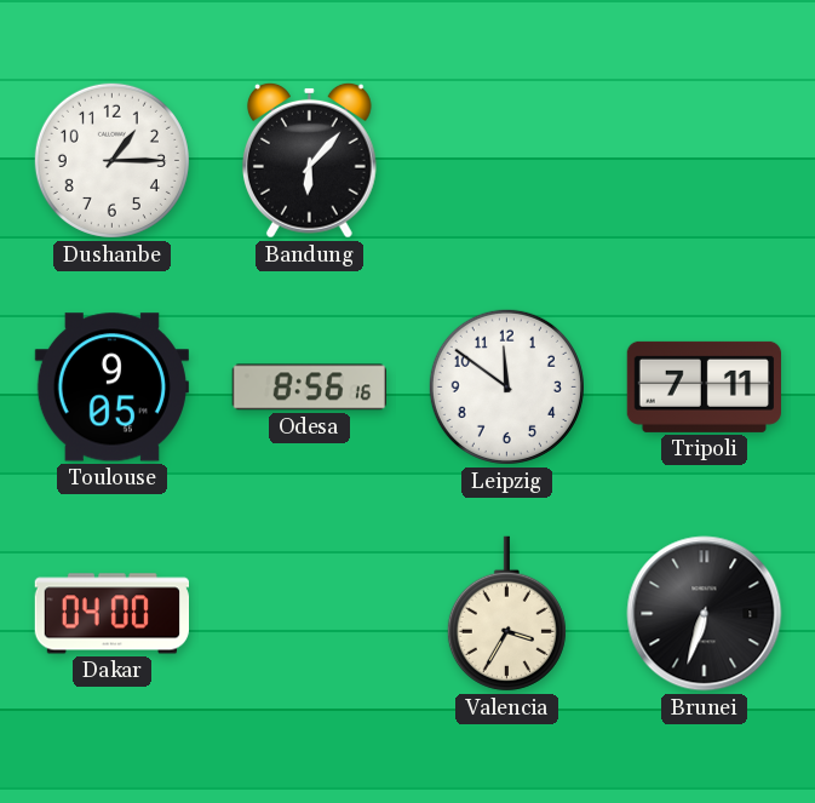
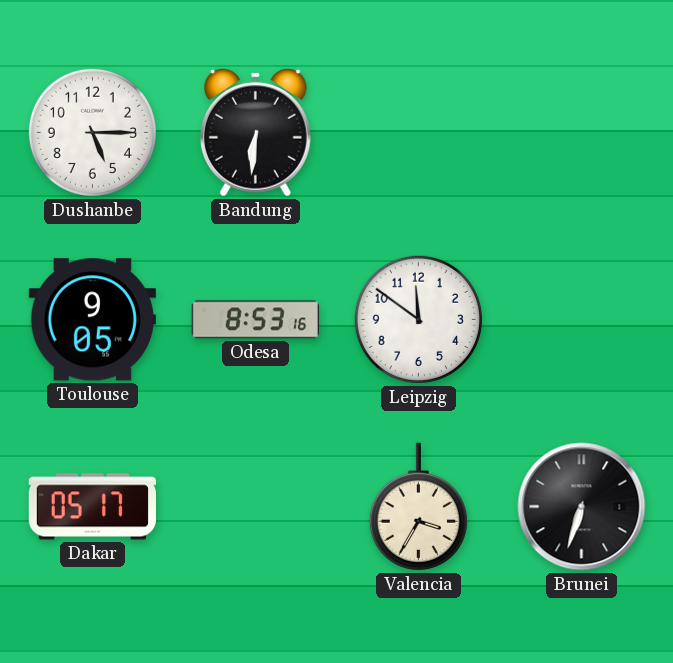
Dushanbe: 1:15 -> 5:15 (92, 132)
Bandung: 6:07 -> 6:31 (255, 132)
Odesa: 8:56 -> 8:53 (255, 320)
Tripoli: 7:11 -> none (704, 386)
Dakar: 04:00 -> 05:17 (92, 507)
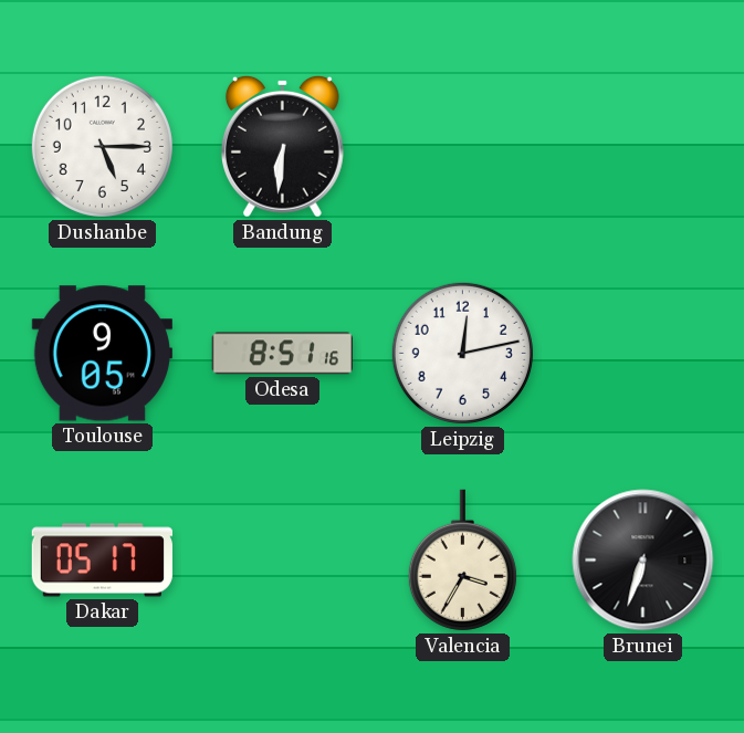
Odesa: 8:53 -> 8:51 (282, 354)
Leipzig: 11:51 -> 12:13 (462, 353)
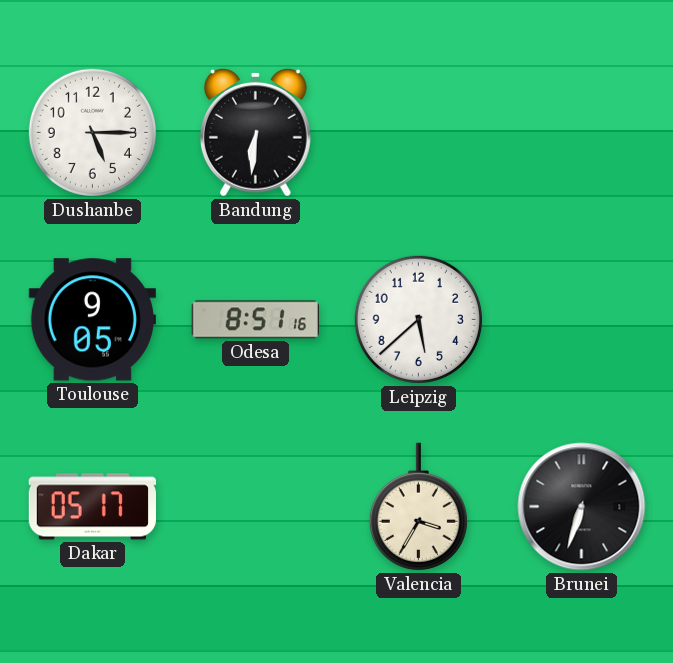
Leipzig: 12:13 -> 5:38 (418, 319)
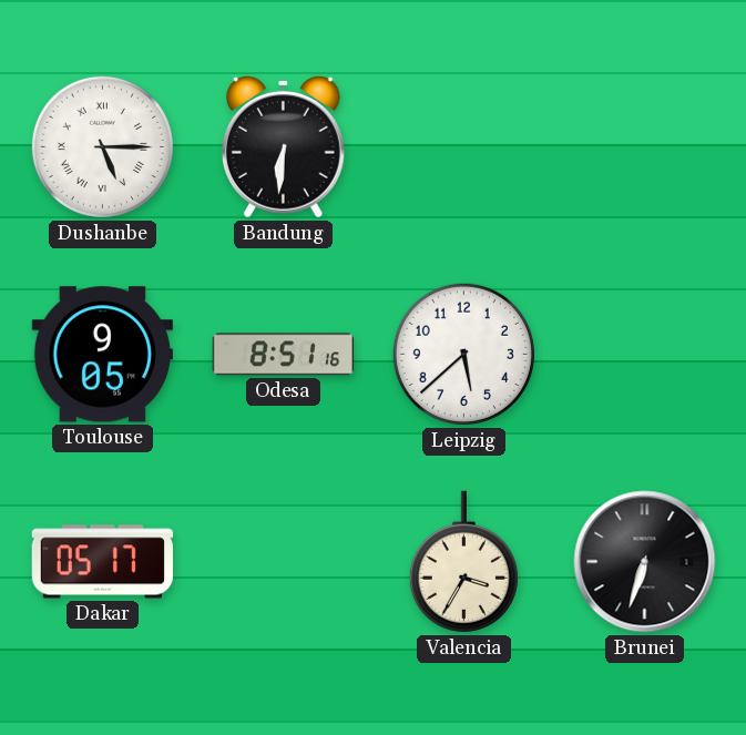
Dushanbe numerals: Arabic -> Roman (102, 146)
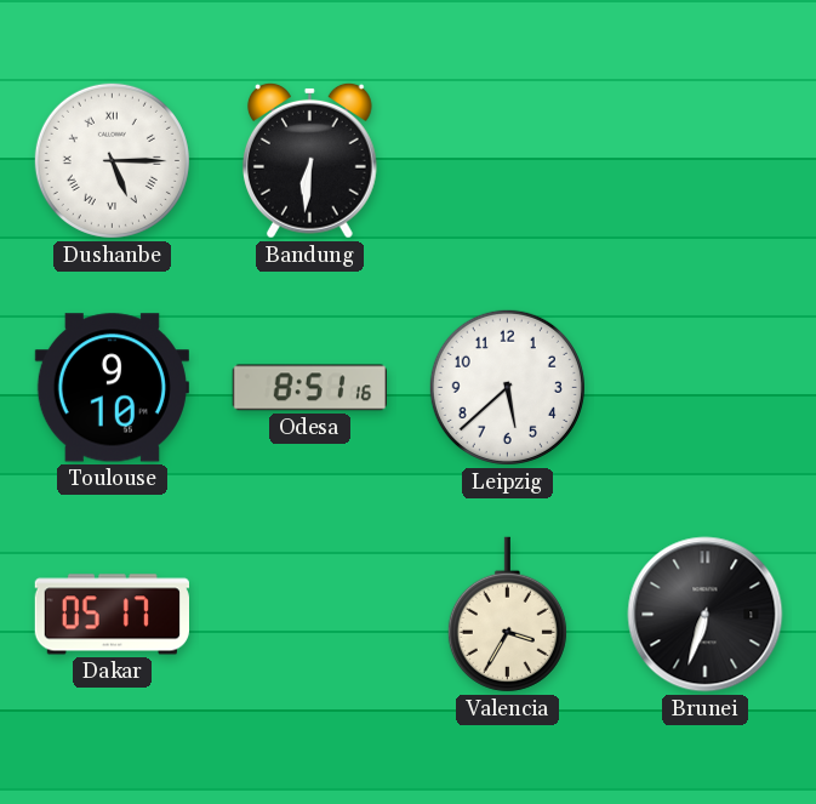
Toulouse: 9:05 -> 9:10 (112, 388)
